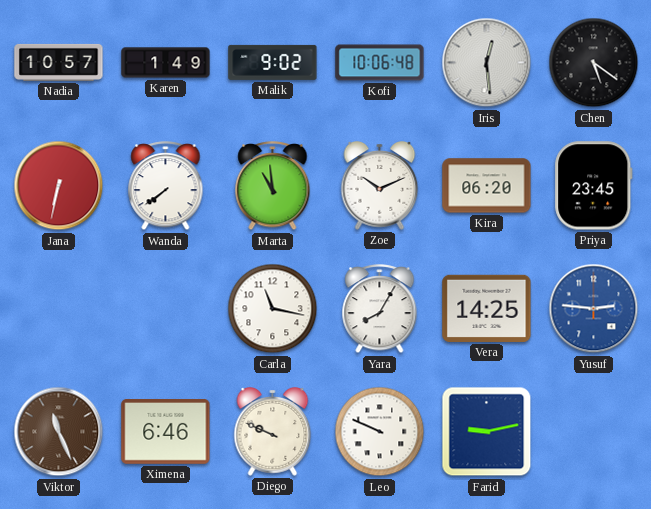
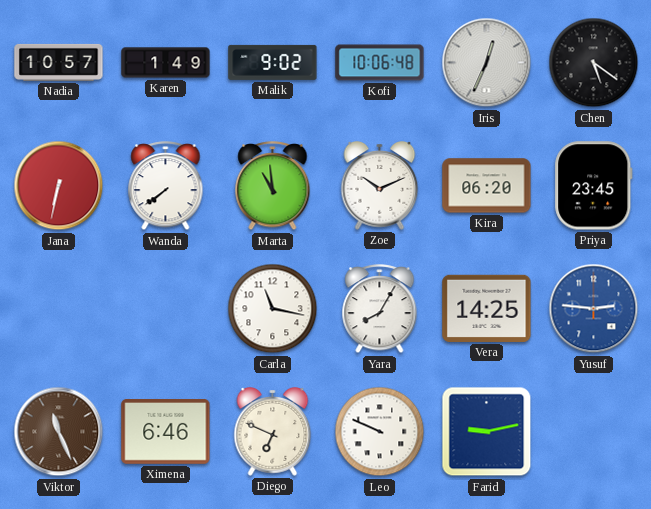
Iris: 12:29 -> 12:34 (487, 63)
Diego: 9:49 -> 6:49 (273, 432)
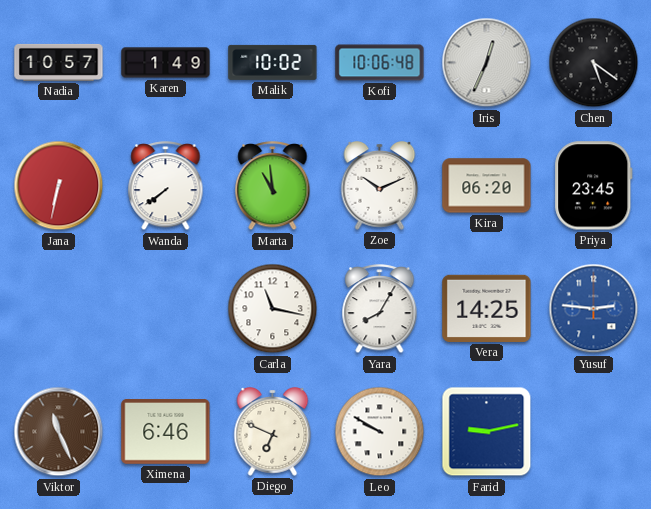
Malik: 9:02 -> 10:02 (273, 62)
Leo: 9:49 -> 9:50 (380, 432)
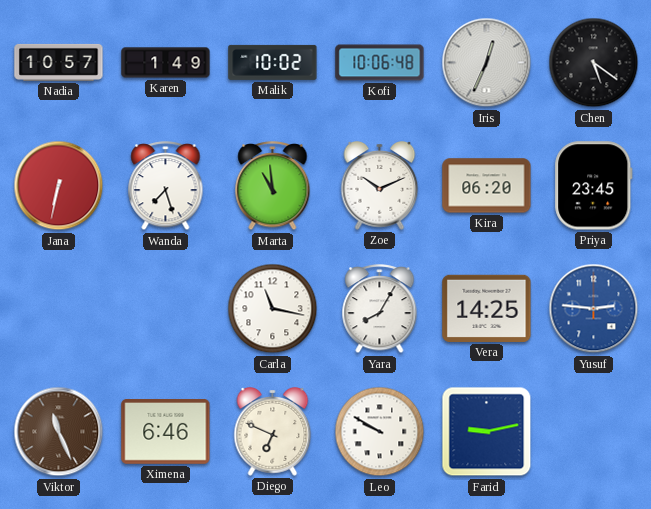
Wanda: 7:39 -> 7:27 (166, 187)
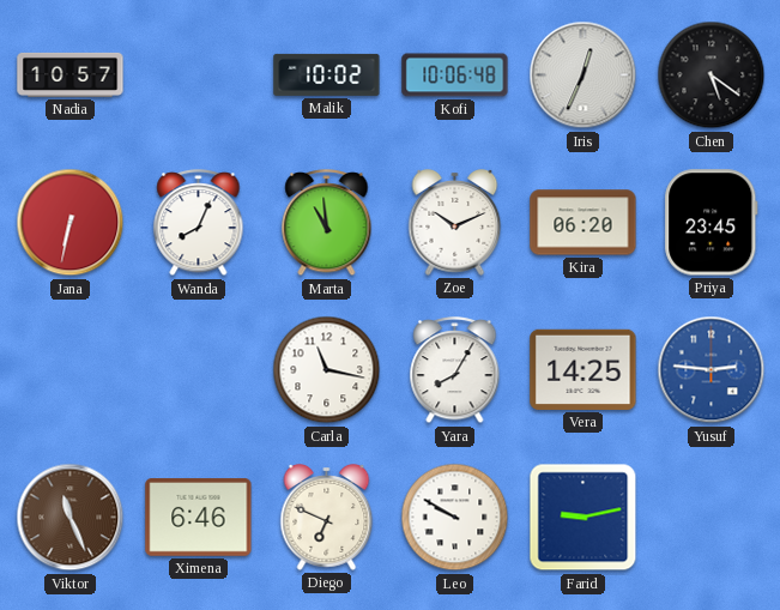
Karen: 1:49 -> none (166, 63)
Wanda: 7:27 -> 8:04 (199, 224)
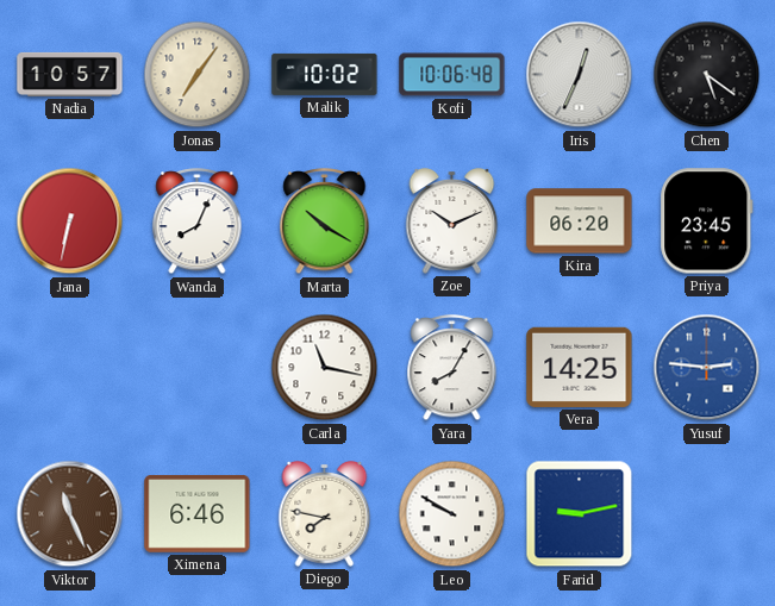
Jonas: none -> 7:06 (198, 75)
Marta: 10:59 -> 10:20 (325, 223)
Diego: 6:49 -> 7:47 (325, 514)
